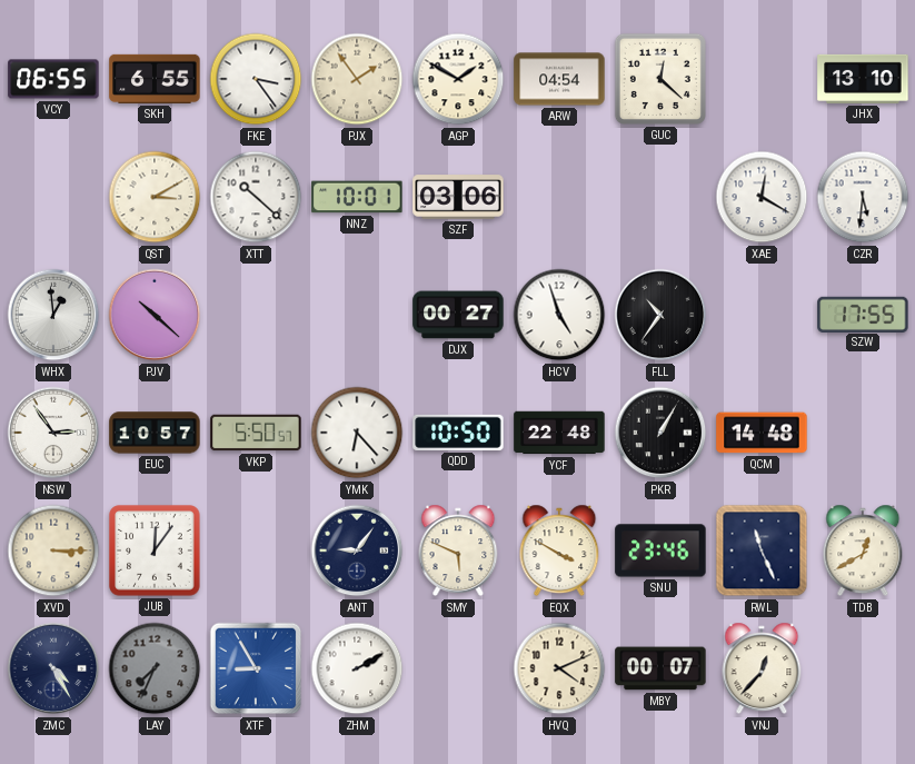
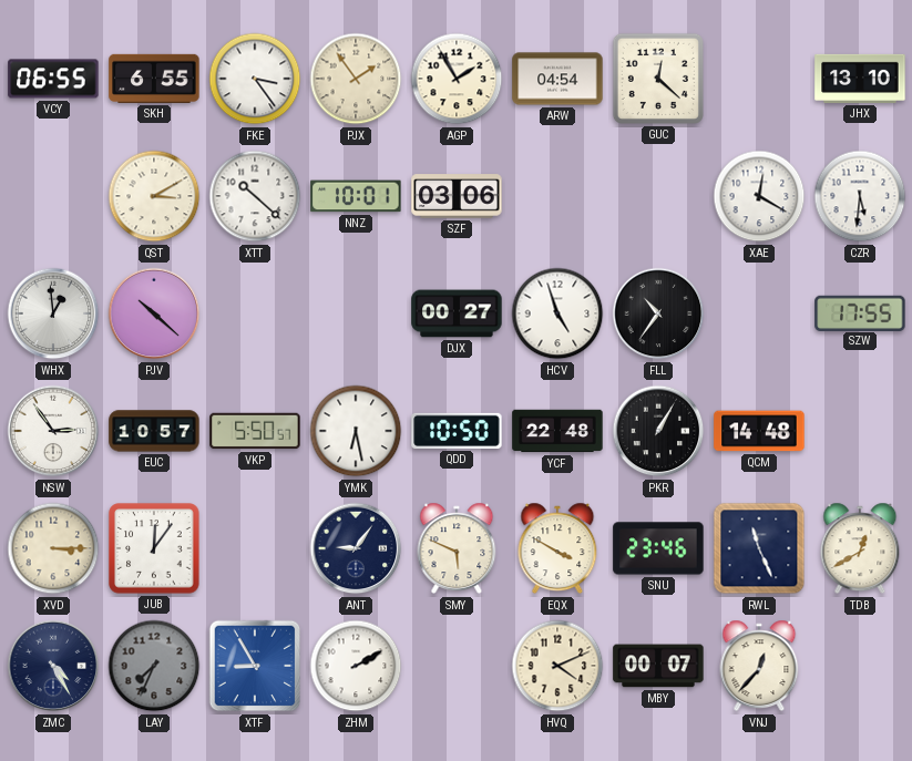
AGP: 1:50 -> 1:55 (457, 79)
YMK: 6:23 -> 6:28 (356, 431)
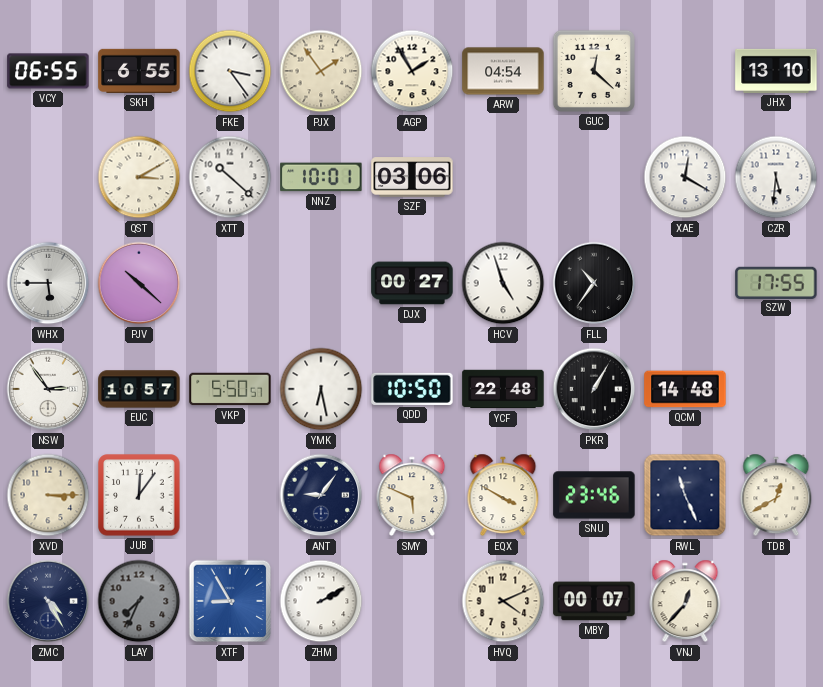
WHX: 12:59 -> 5:45 (48, 283)
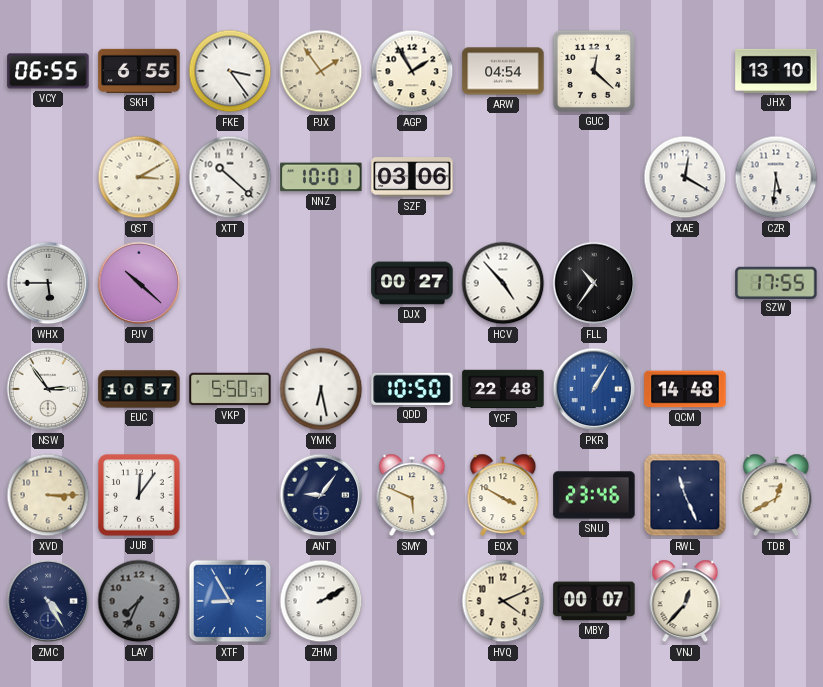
HCV: 4:57 -> 4:53 (503, 283)
PKR dial: black -> blue (594, 389)
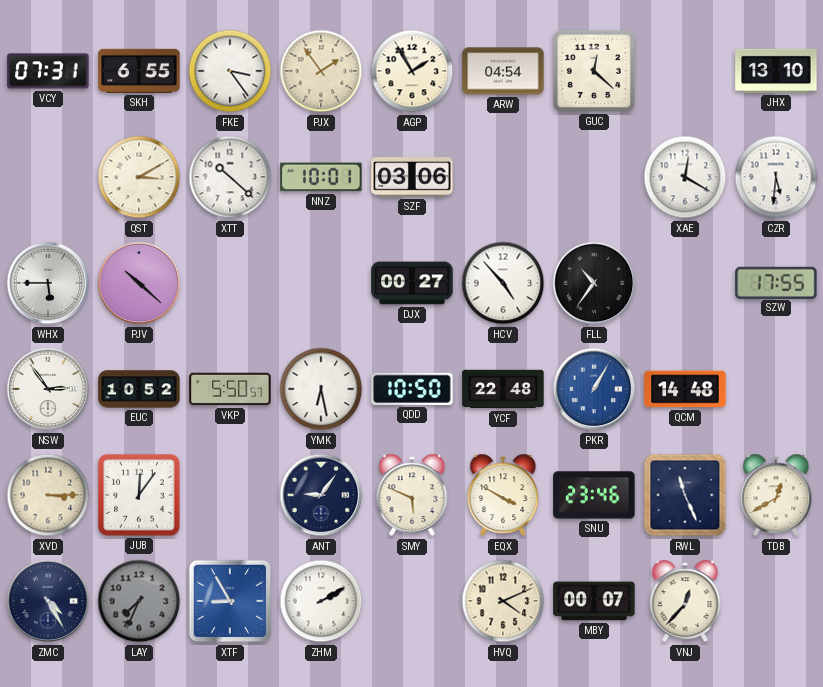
VCY: 06:55 -> 07:31 (48, 71)
EUC: 10:57 -> 10:52 (139, 389)
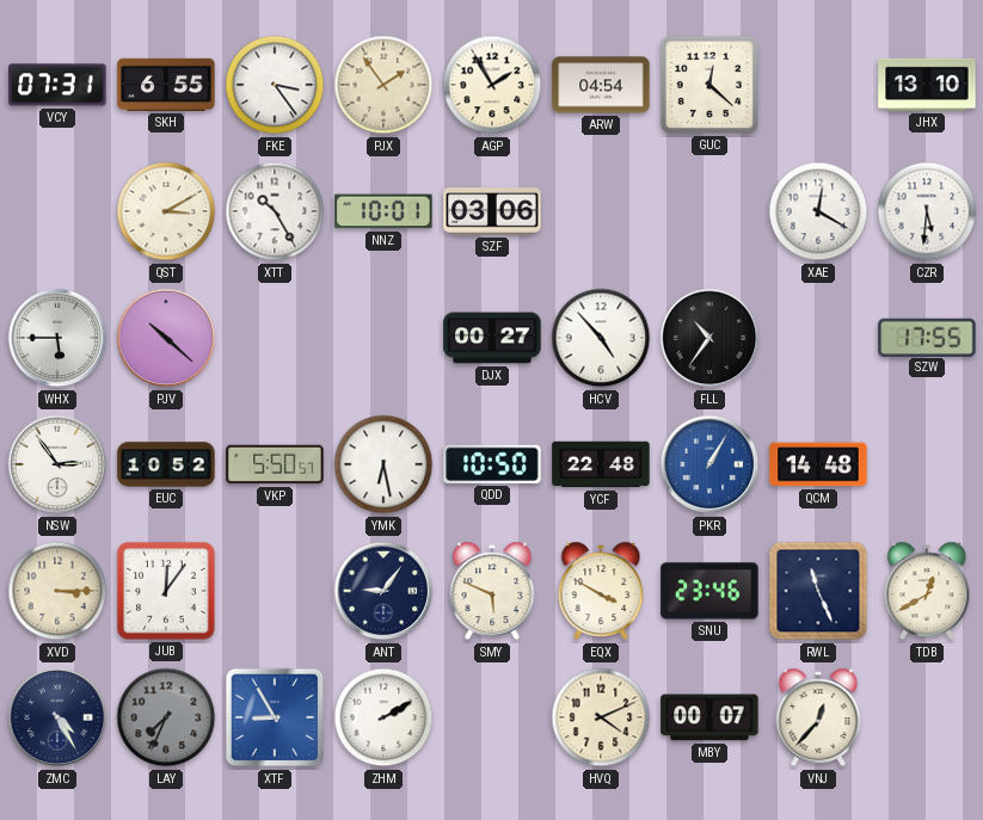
XTT: 10:22 -> 10:25 (275, 211)
